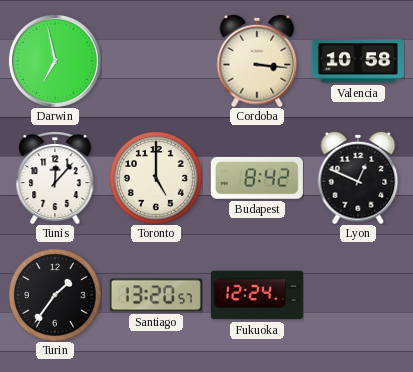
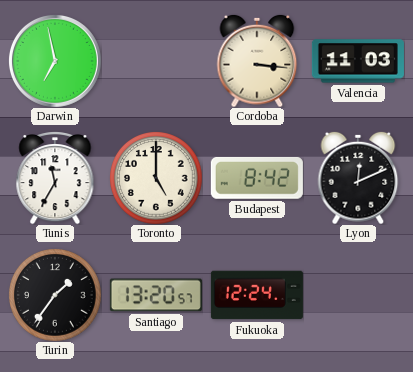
Valencia: 10:58 -> 11:03 (358, 61)
Tunis: 12:07 -> 11:35 (55, 178)
Lyon: 12:49 -> 12:11 (358, 178)
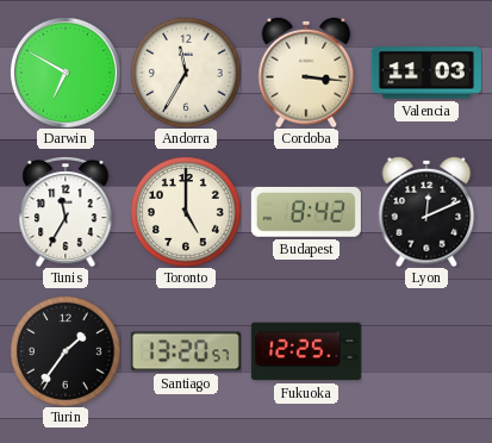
Darwin: 6:58 -> 6:50 (66, 73)
Andorra: none -> 11:35 (186, 73)
Fukuoka: 12:24 -> 12:25 (306, 351)
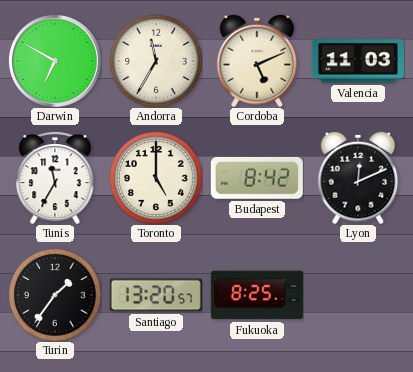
Cordoba: 3:16 -> 5:11 (257, 61)
Fukuoka: 12:25 -> 8:25 (257, 295)
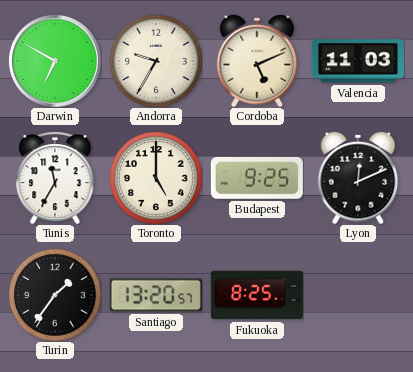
Andorra: 11:35 -> 9:35 (156, 61)
Budapest: 8:42 -> 9:25 (257, 178)
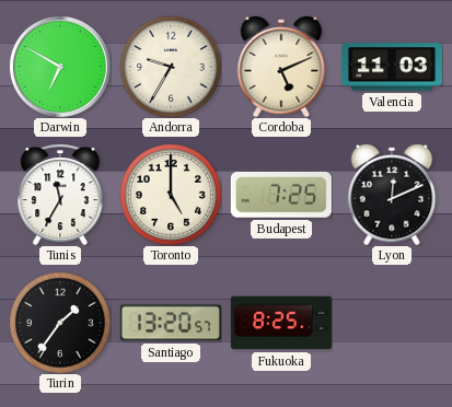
Budapest: 9:25 -> 7:25 (281, 195)
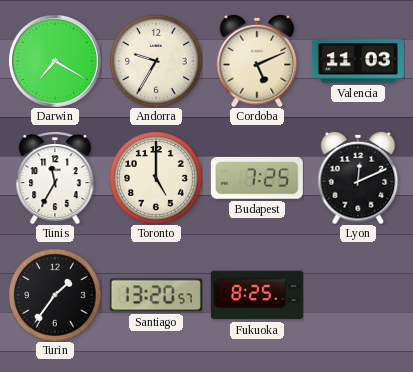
Darwin: 6:50 -> 7:20 (55, 61)
